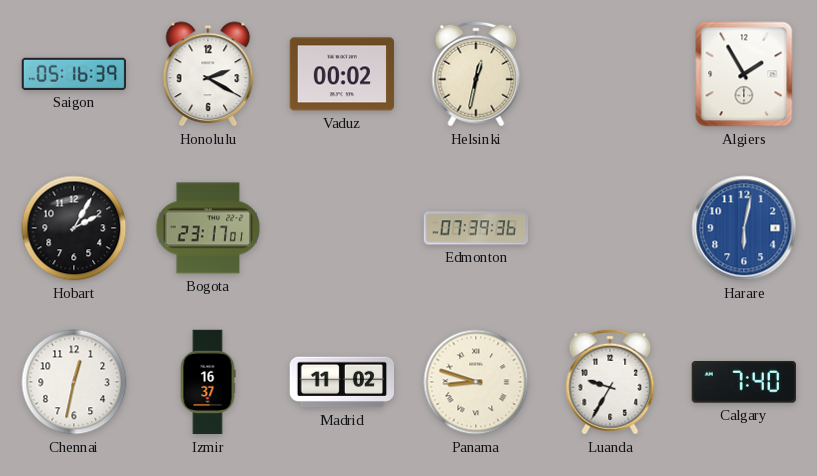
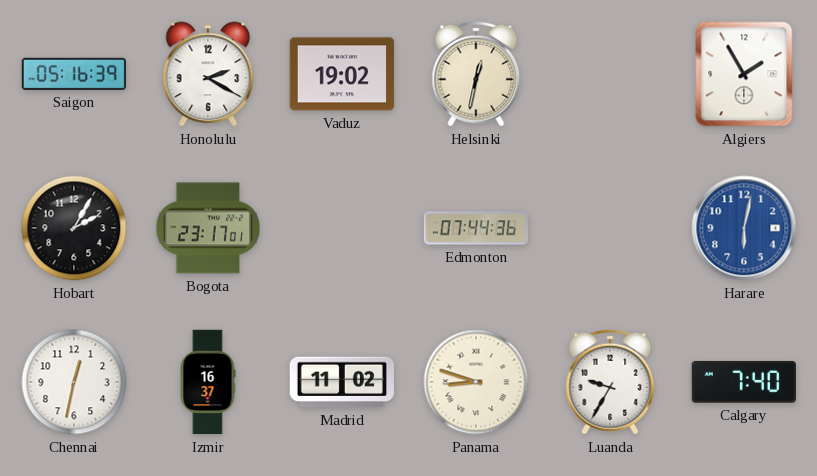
Vaduz: 00:02 -> 19:02 (341, 74)
Edmonton: 07:39 -> 07:44 (476, 228)
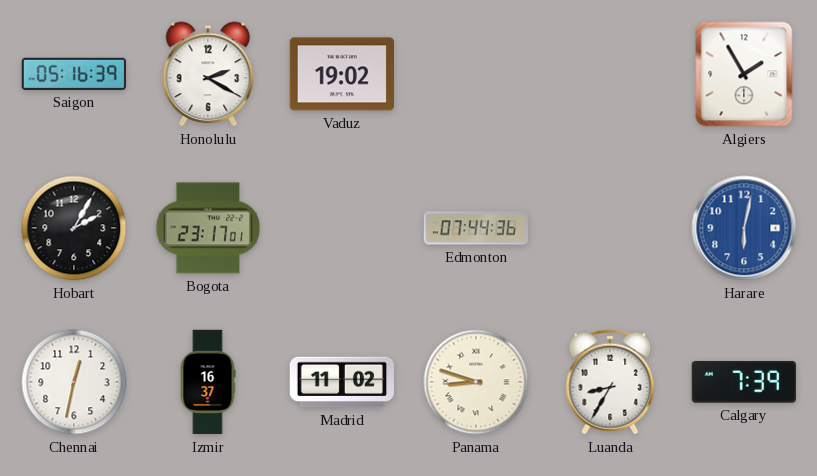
Helsinki: 12:32 -> none (476, 74)
Luanda: 9:35 -> 8:35 (610, 382)
Calgary: 7:40 -> 7:39 (744, 382)
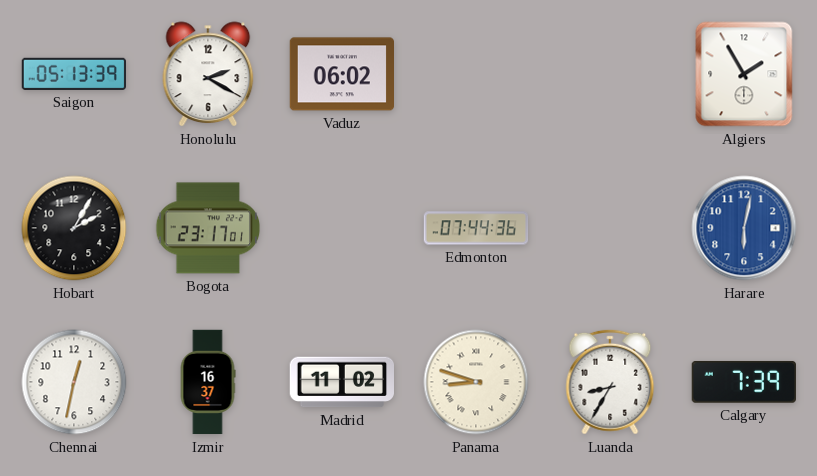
Saigon: 05:16 -> 05:13 (73, 74)
Vaduz: 19:02 -> 06:02 (341, 74)
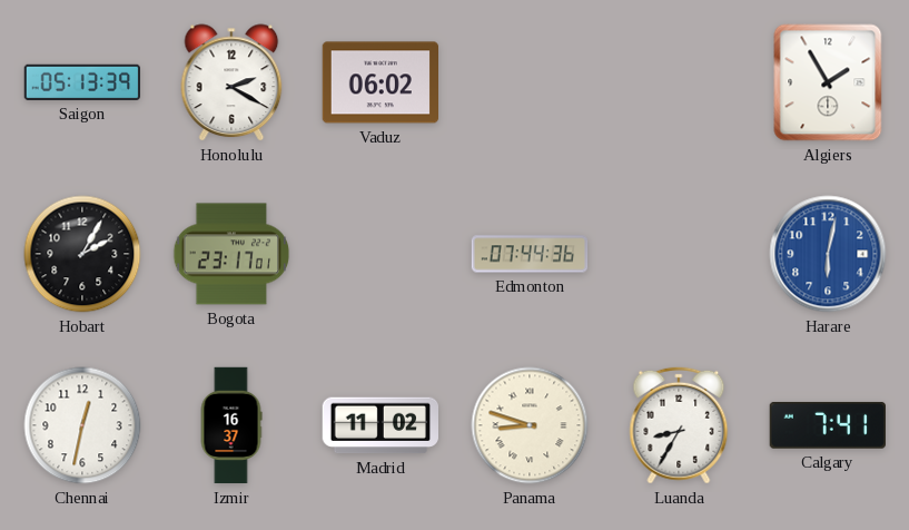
Calgary: 7:39 -> 7:41 (828, 425)
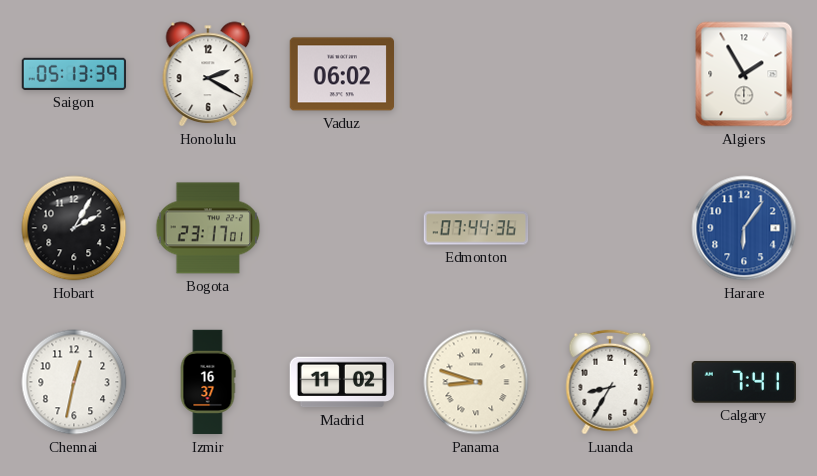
Harare: 6:02 -> 6:06 (744, 228)
